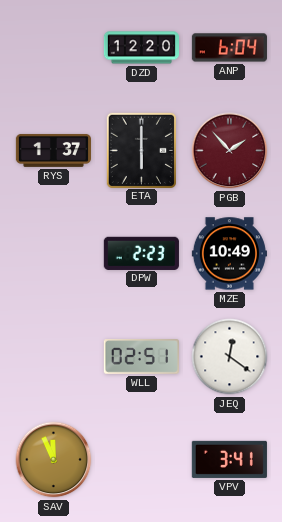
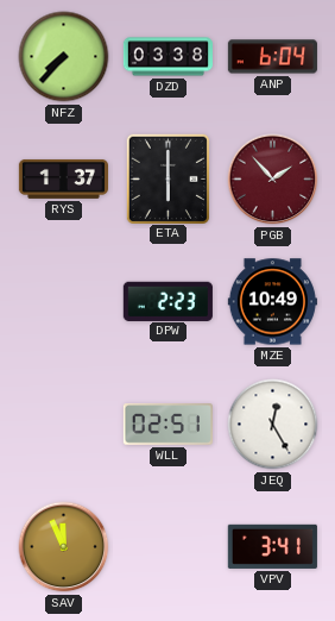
NFZ: none -> 7:37 (64, 57)
DZD: 12:20 -> 03:38 (167, 57)
JEQ: 12:21 -> 12:25 (273, 425)
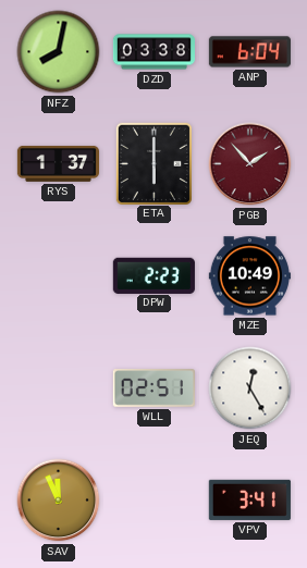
NFZ: 7:37 -> 8:02 (59, 52)
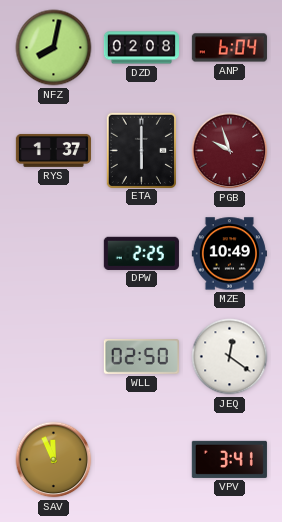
DZD: 03:38 -> 02:08 (141, 48)
PGB: 1:53 -> 9:57 (230, 151)
DPW: 2:23 -> 2:25 (141, 253)
WLL: 02:51 -> 02:50 (141, 357)
JEQ: 12:25 -> 12:21 (230, 357)
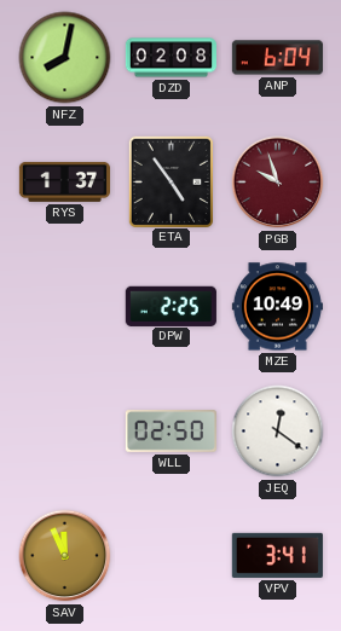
ETA: 6:00 -> 4:54 (170, 181)
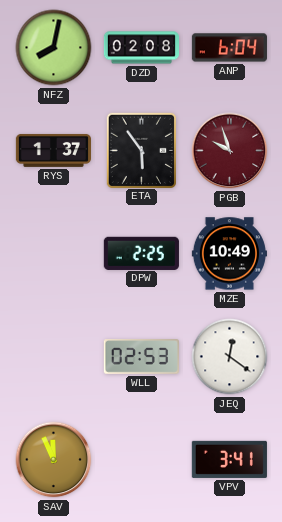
ETA: 4:54 -> 5:54 (141, 150)
WLL: 02:50 -> 02:53 (141, 357)
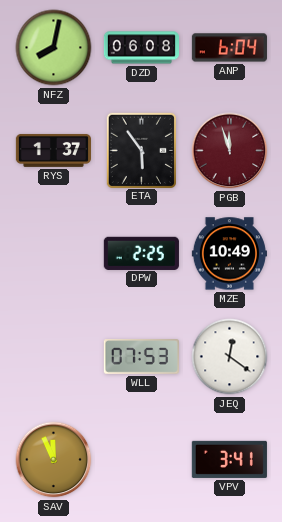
DZD: 02:08 -> 06:08 (141, 48)
PGB: 9:57 -> 11:57 (230, 151)
WLL: 02:53 -> 07:53 (141, 357)
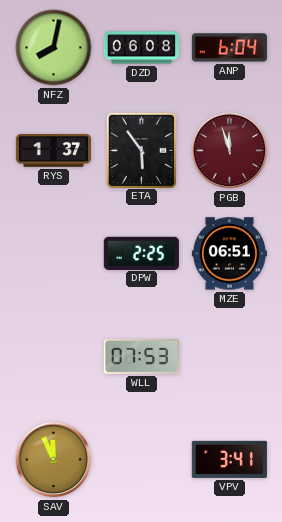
MZE: 10:49 -> 06:51 (229, 254)
JEQ: 12:21 -> none (230, 357)
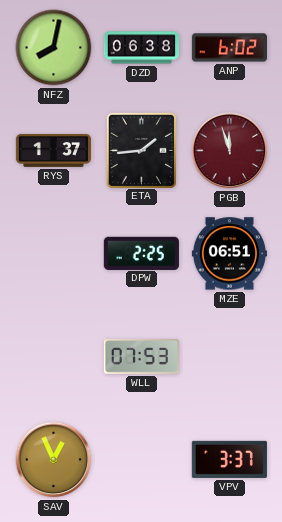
DZD: 06:08 -> 06:38 (141, 48)
ANP: 6:04 -> 6:02 (229, 48)
ETA: 5:54 -> 1:44 (141, 150)
SAV: 11:56 -> 12:56 (54, 460)
VPV: 3:41 -> 3:37 (229, 459)
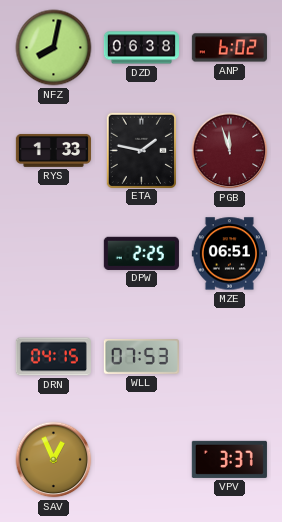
RYS: 1:37 -> 1:33 (53, 150)
ETA: 1:44 -> 1:47 (141, 150)
DRN: none -> 04:15 (53, 357)
